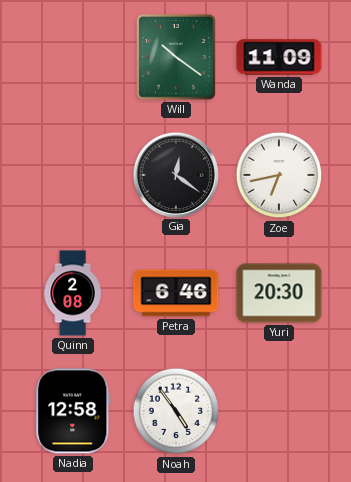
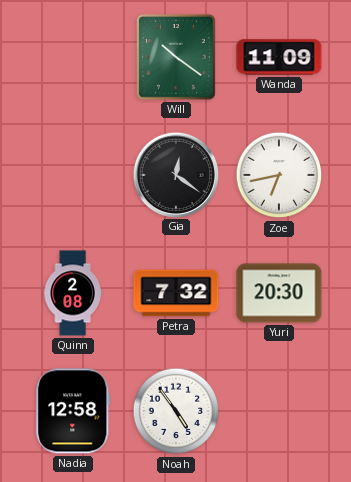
Petra: 6:46 -> 7:32 (176, 293)
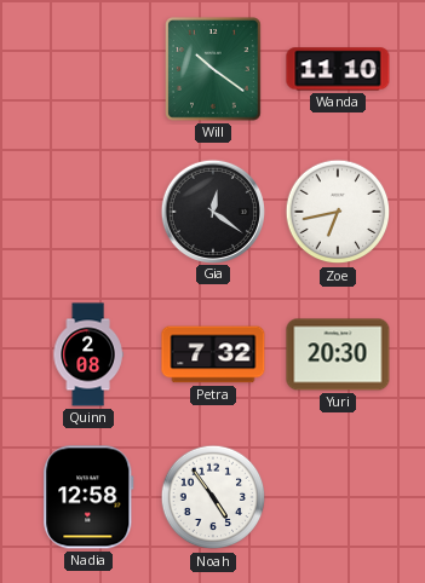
Wanda: 11:09 -> 11:10 (338, 69)
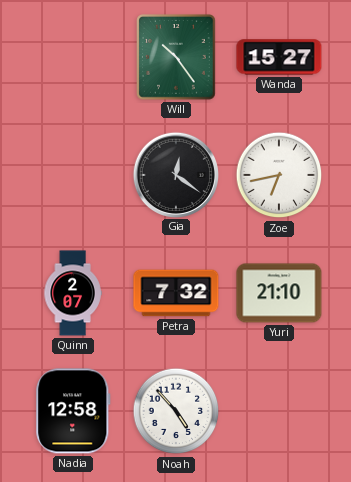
Will: 10:21 -> 10:24 (177, 57)
Wanda: 11:10 -> 15:27 (279, 57)
Quinn: 2:08 -> 2:07 (73, 293)
Yuri: 20:30 -> 21:10 (279, 293)
Noah: 4:54 -> 4:53 (176, 411)
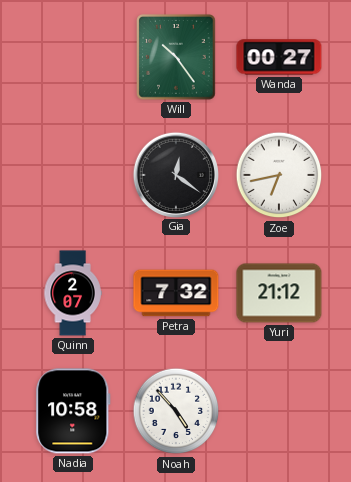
Wanda: 15:27 -> 00:27 (279, 57)
Yuri: 21:10 -> 21:12 (279, 293)
Nadia: 12:58 -> 10:58 (73, 411)
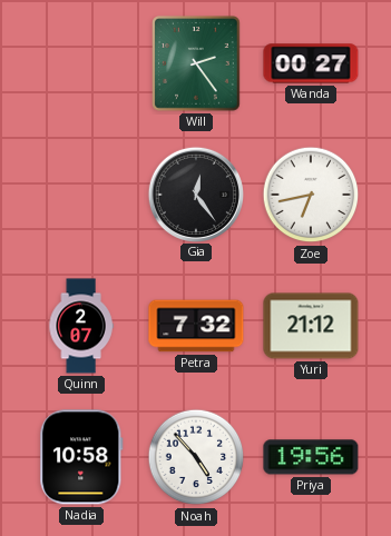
Will: 10:24 -> 2:24 (197, 63)
Gia: 12:21 -> 12:24 (195, 193)
Priya: none -> 19:56 (311, 457)
